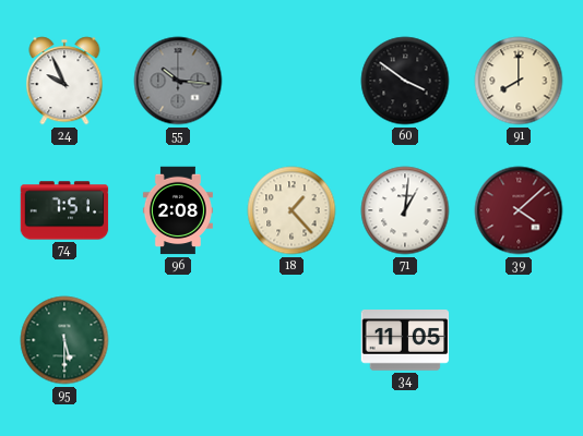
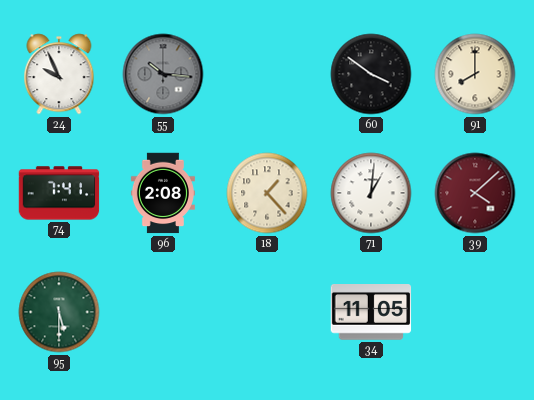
74: 7:51 -> 7:41 (59, 193)
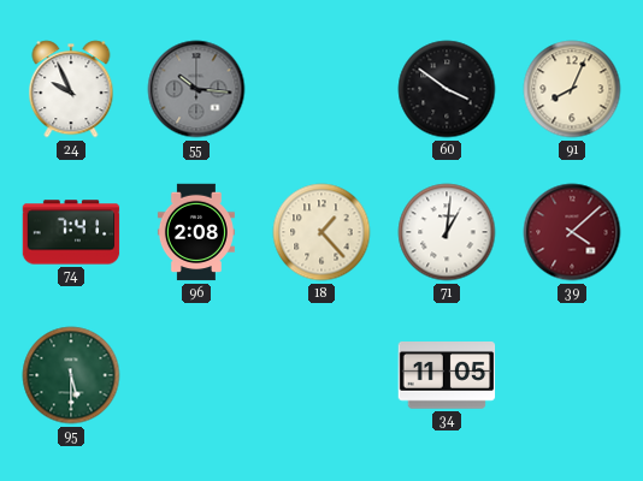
91: 8:00 -> 8:04 (572, 89)
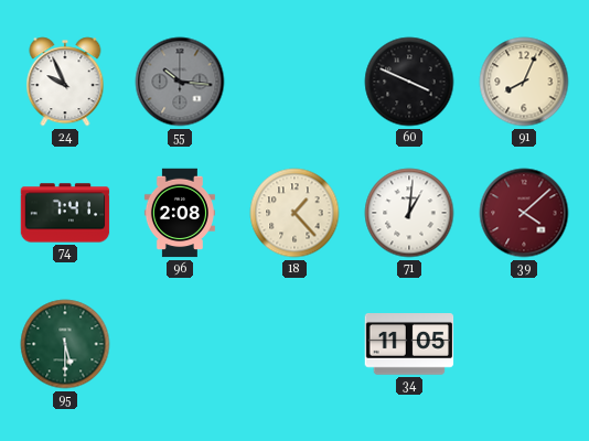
60: 3:51 -> 3:49 (409, 82)
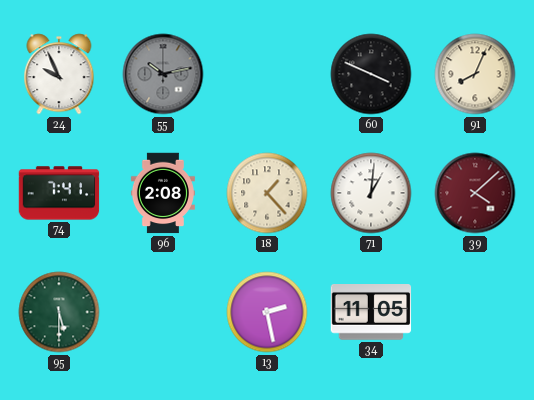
55: 10:16 -> 10:13 (163, 74)
13: none -> 2:28 (267, 312)
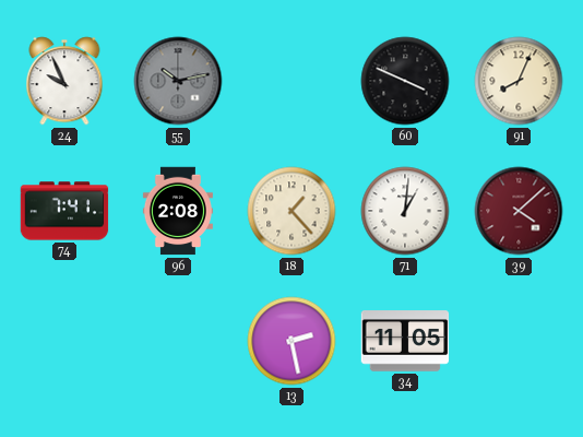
95: 5:30 -> none (59, 312)
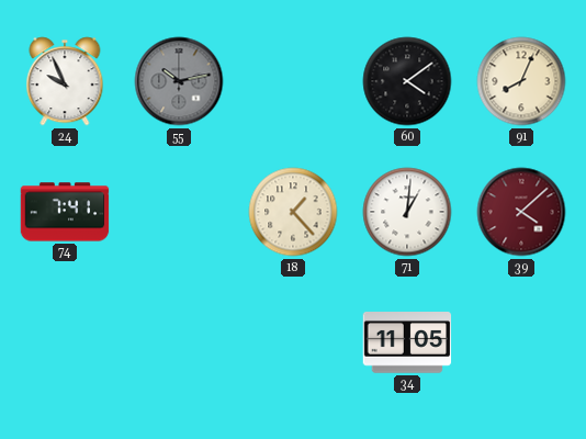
60: 3:49 -> 4:09 (407, 81)
96: 2:08 -> none (178, 211)
13: 2:28 -> none (291, 341)
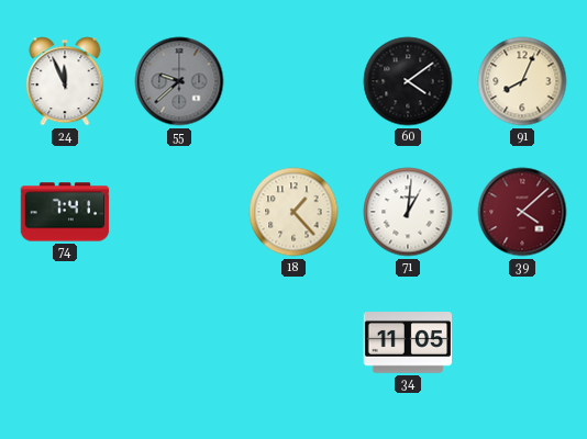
24: 9:56 -> 11:56 (65, 81)
55: 10:13 -> 9:38 (179, 81)
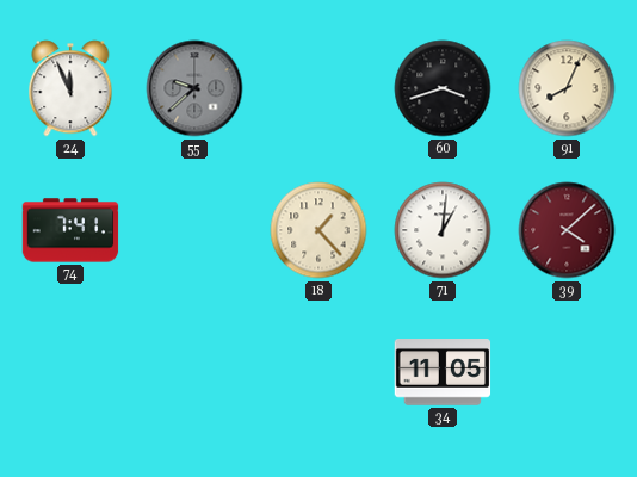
60: 4:09 -> 3:42 (443, 88)
